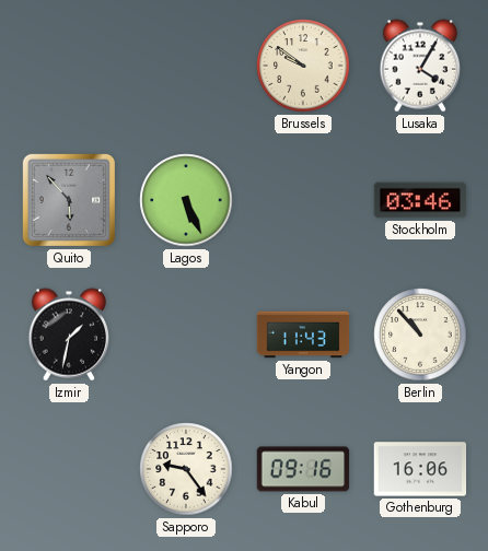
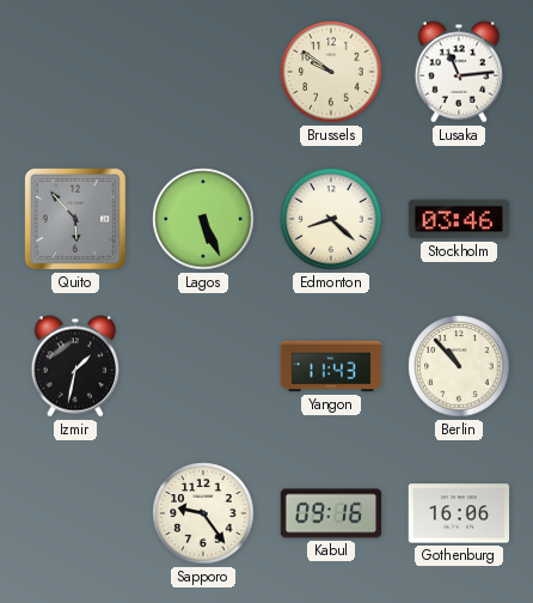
Lusaka: 4:05 -> 11:14 (459, 72)
Edmonton: none -> 8:22 (331, 219)
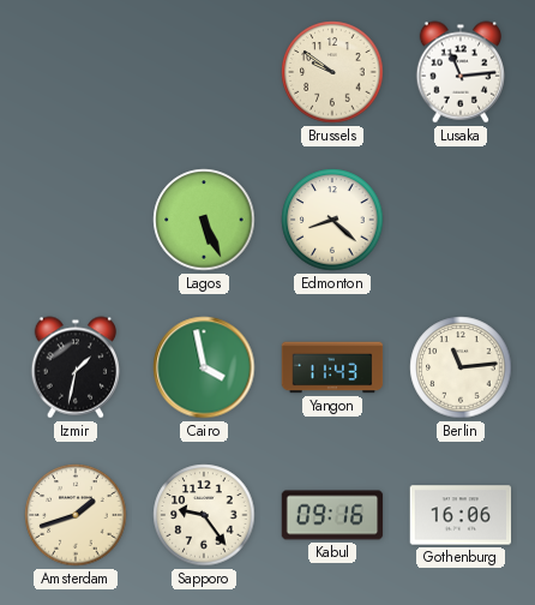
Quito: 5:53 -> none (75, 219)
Stockholm: 03:46 -> none (459, 219)
Cairo: none -> 3:58 (204, 367)
Berlin: 10:53 -> 11:14 (461, 367)
Amsterdam: none -> 1:42 (76, 515)
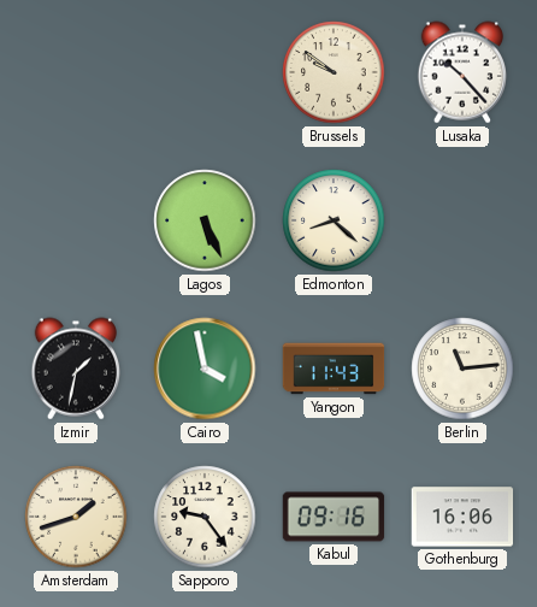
Lusaka: 11:14 -> 10:23 (462, 72)
